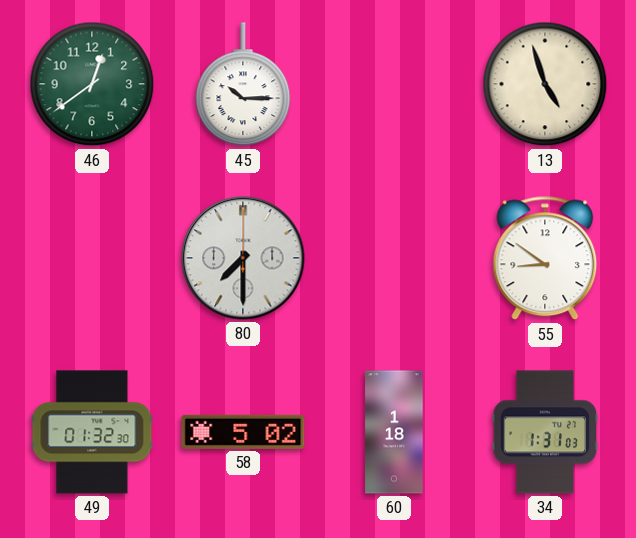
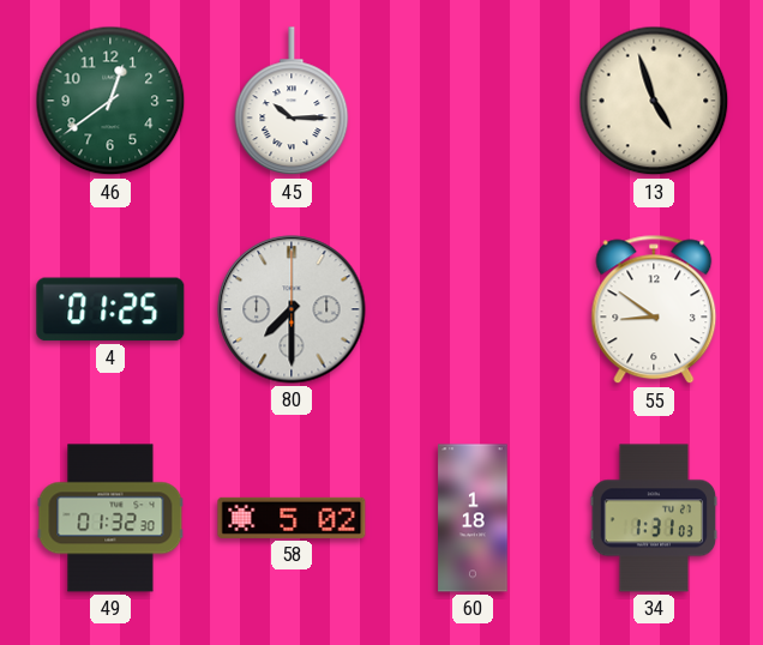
4: none -> 01:25 (110, 309)
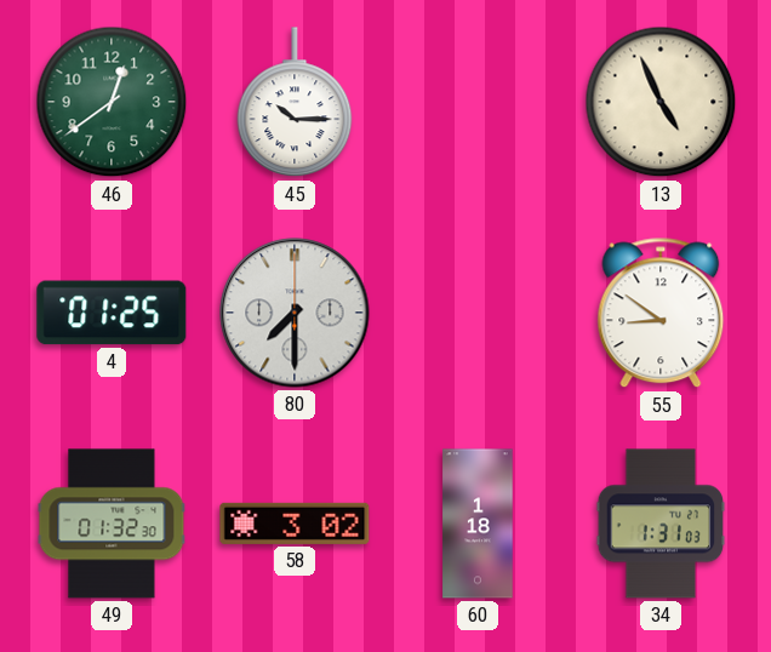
13: 4:57 -> 4:56 (661, 102)
58: 5:02 -> 3:02 (295, 524)
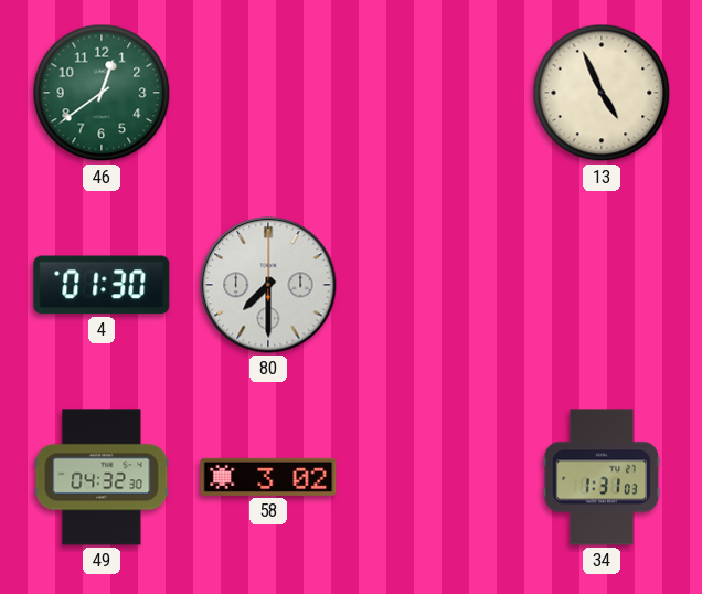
45: 10:15 -> none (295, 103)
4: 01:25 -> 01:30 (102, 285)
55: 8:51 -> none (661, 313)
49: 01:32 -> 04:32 (102, 477)
60: 1:18 -> none (478, 524)
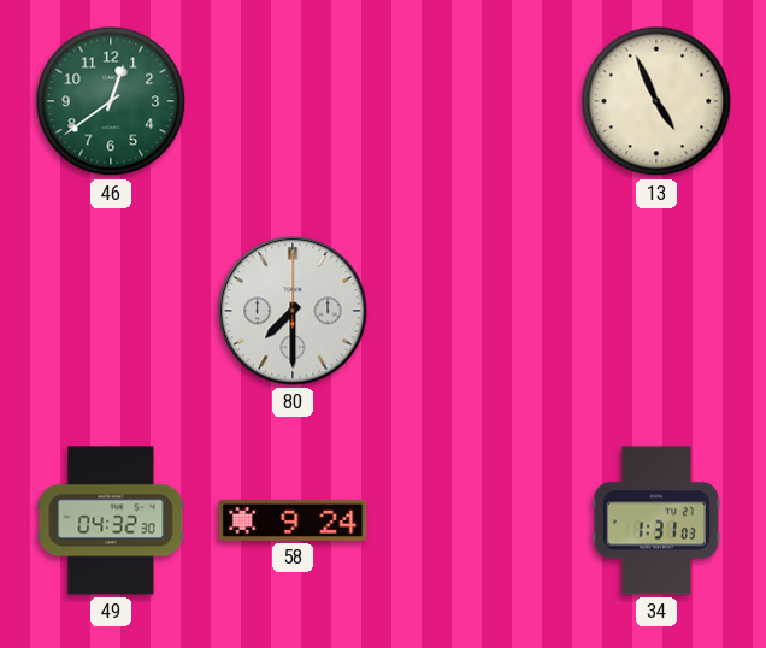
4: 01:30 -> none (102, 285)
58: 3:02 -> 9:24 (293, 520)
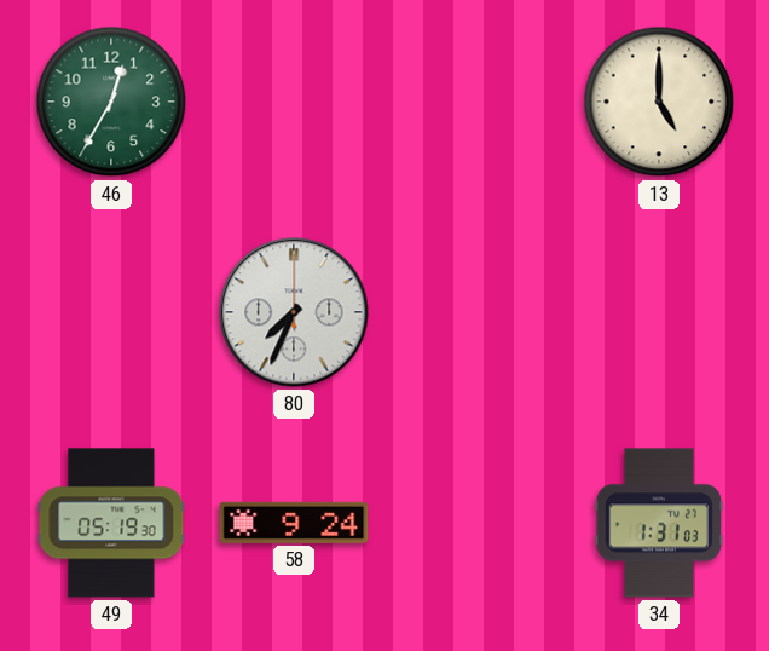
46: 12:39 -> 12:35 (111, 102)
13: 4:56 -> 5:00 (659, 102)
80: 7:30 -> 7:34 (294, 312)
49: 04:32 -> 05:19 (111, 523)
